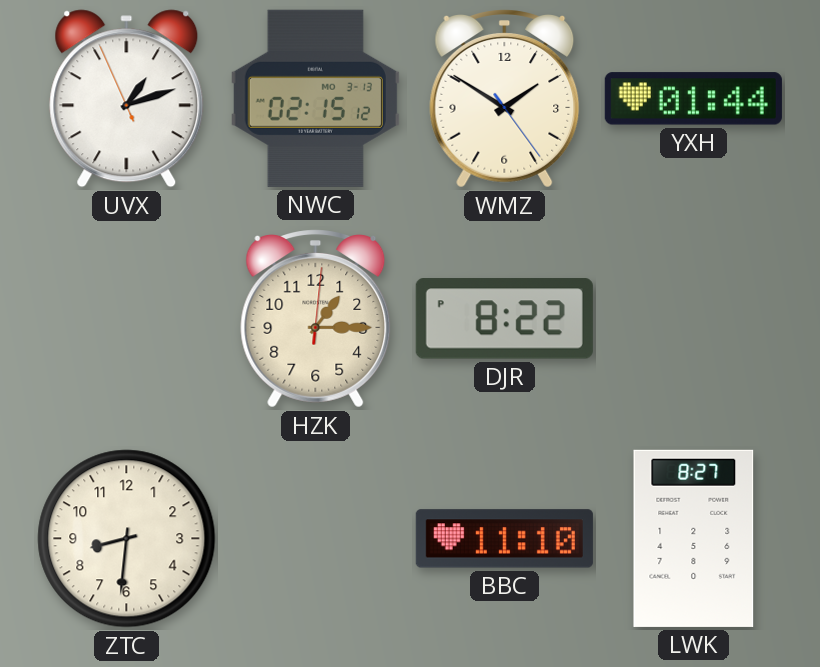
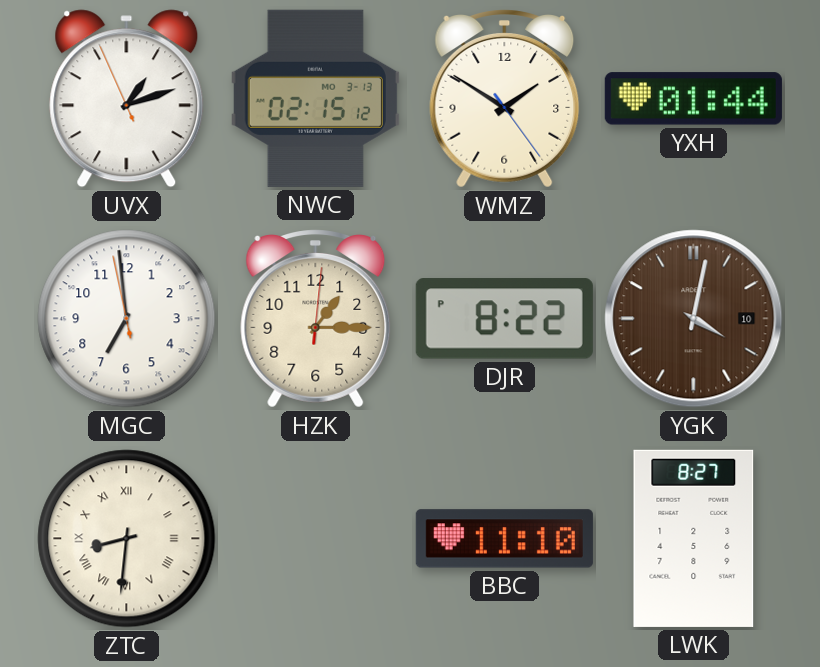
MGC: none -> 6:58 (127, 319)
YGK: none -> 4:02 (694, 319)
ZTC numerals: Arabic -> Roman (127, 539)
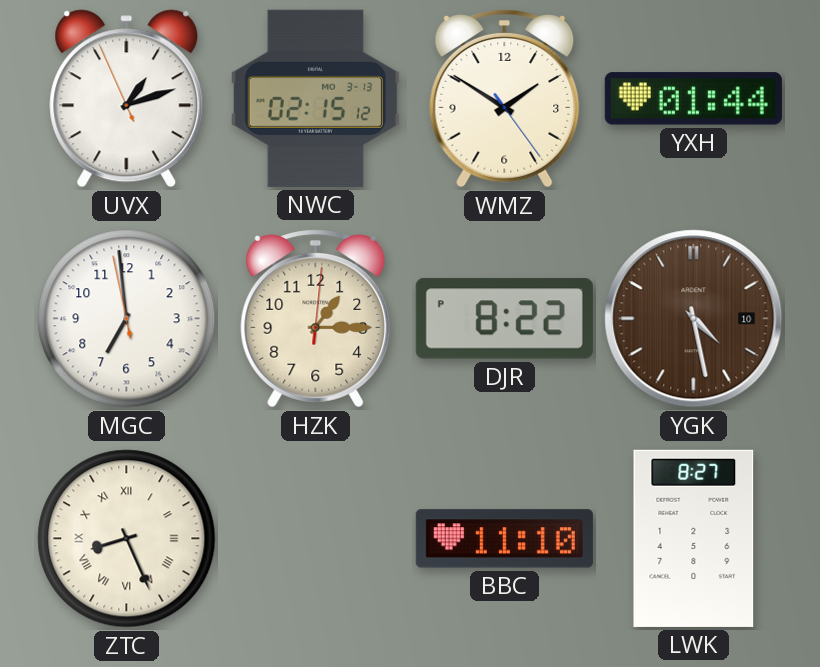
YGK: 4:02 -> 4:28 (694, 319)
ZTC: 8:31 -> 8:26 (127, 539)
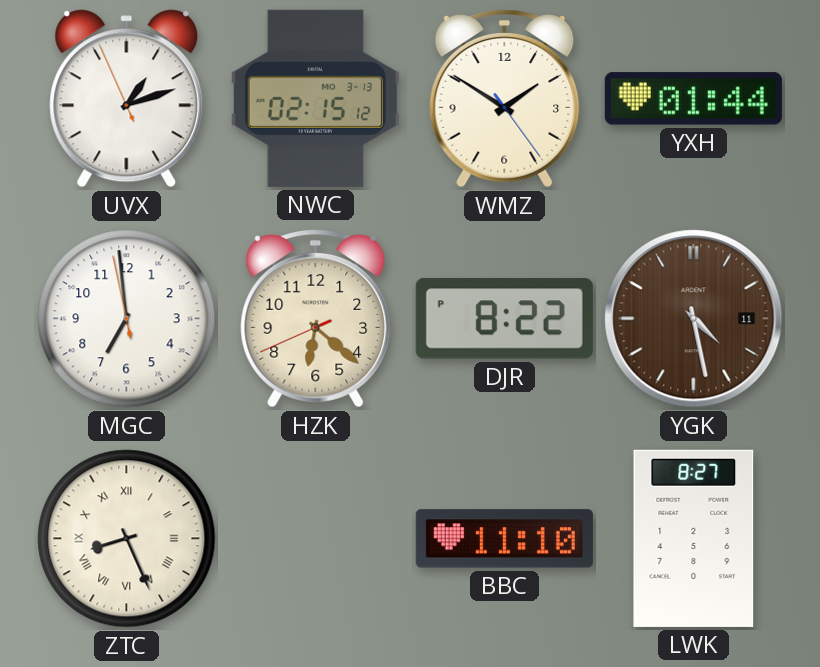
HZK: 1:15 -> 6:21 (316, 319)
YGK date: 10 -> 11 (694, 319)
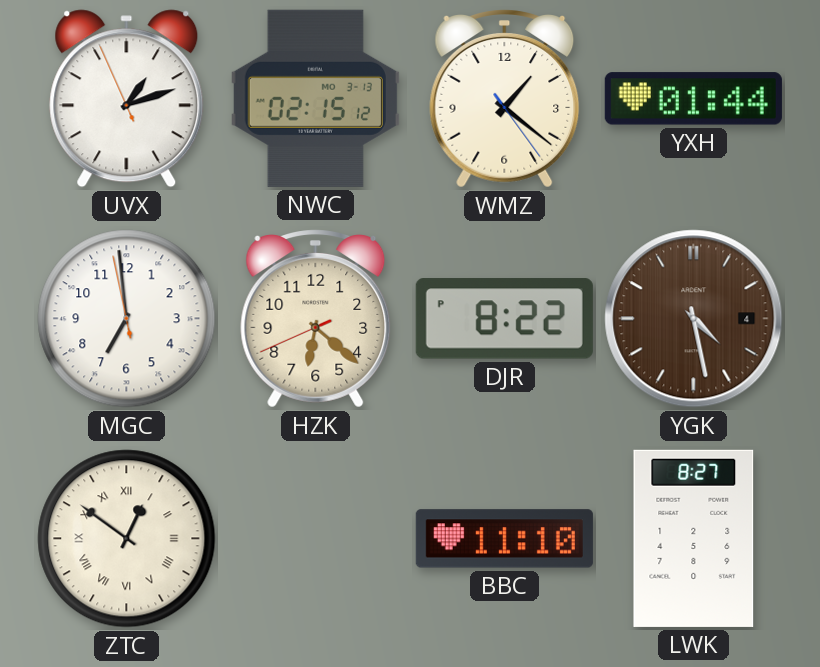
WMZ: 1:50 -> 1:21 (505, 99)
YGK date: 11 -> 4 (694, 319)
ZTC: 8:26 -> 12:51 (127, 539)
